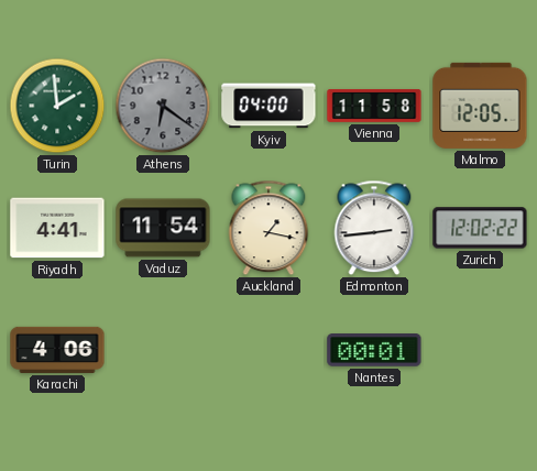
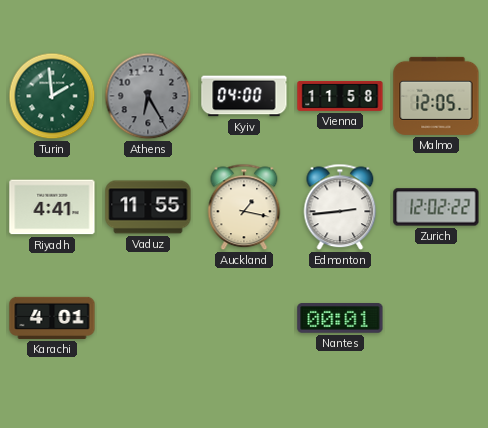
Athens: 6:21 -> 6:25 (148, 96)
Vaduz: 11:54 -> 11:55 (148, 207)
Karachi: 4:06 -> 4:01 (52, 318)
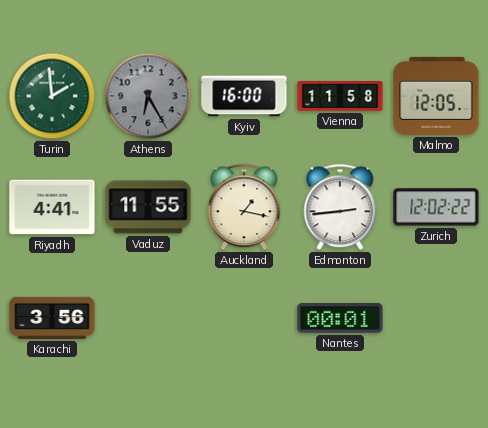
Kyiv: 04:00 -> 16:00 (244, 96)
Karachi: 4:01 -> 3:56 (52, 318)
